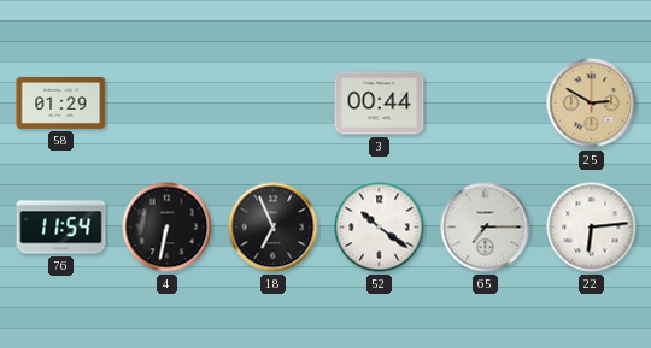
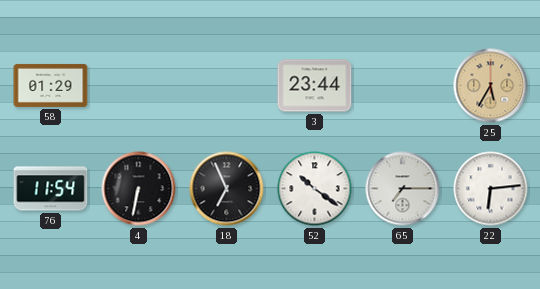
3: 00:44 -> 23:44 (315, 86)
25: 2:50 -> 5:35 (491, 86)
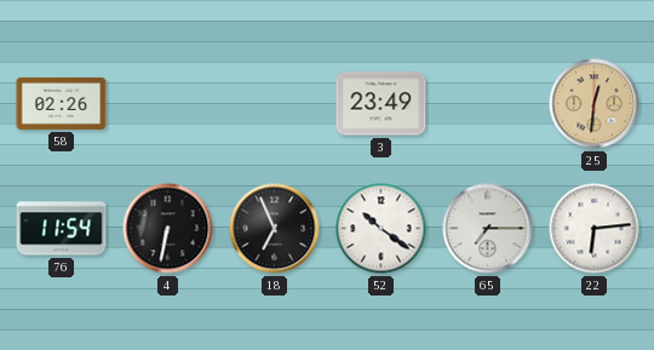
58: 01:29 -> 02:26 (62, 103)
3: 23:44 -> 23:49 (381, 104)
25: 5:35 -> 12:31 (595, 104)
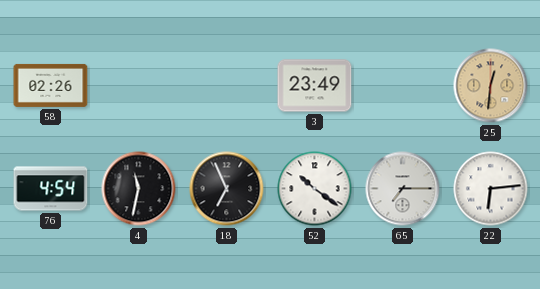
76: 11:54 -> 4:54 (51, 189)
4: 6:32 -> 11:32 (139, 189)
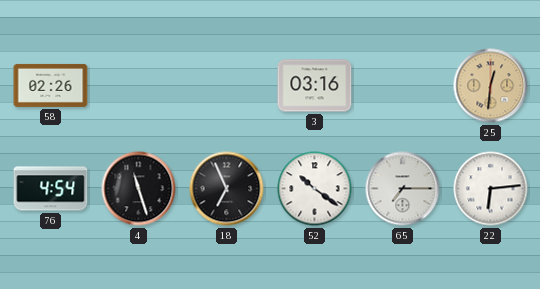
3: 23:49 -> 03:16 (315, 86)
4: 11:32 -> 11:27 (139, 189)
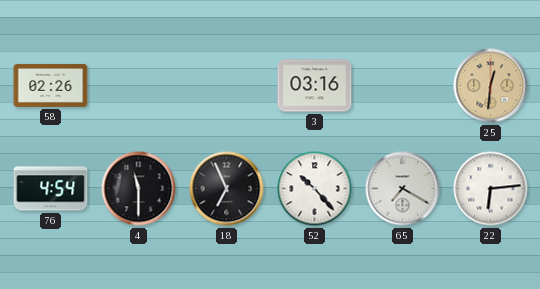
4: 11:27 -> 11:30 (139, 189)
52: 10:21 -> 10:23 (315, 189)
65: 7:15 -> 7:20 (403, 189)
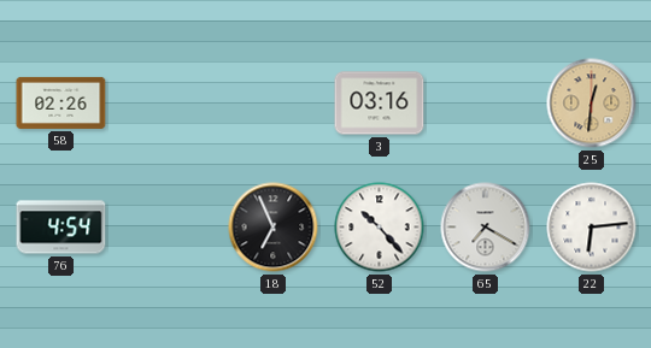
4: 11:30 -> none (139, 189)
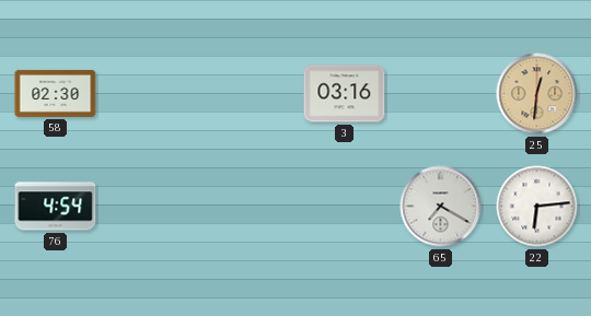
58: 02:26 -> 02:30 (56, 93)
18: 6:56 -> none (274, 228)
52: 10:23 -> none (380, 228)
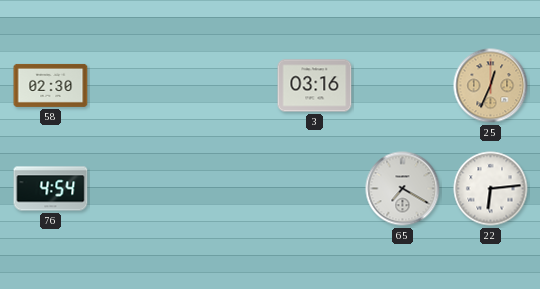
25: 12:31 -> 12:34 (491, 86)
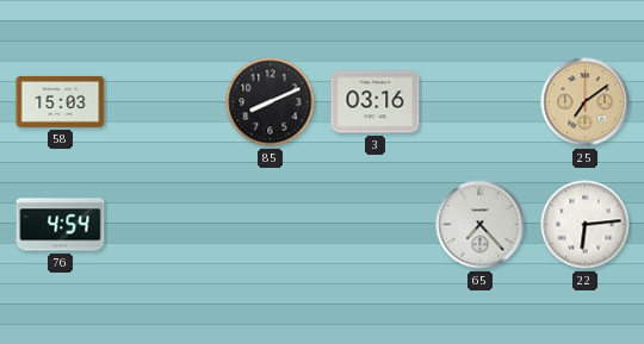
58: 02:30 -> 15:03 (61, 101)
85: none -> 8:11 (271, 102)
25: 12:34 -> 7:09 (586, 102)
65: 7:20 -> 7:23 (481, 225)
